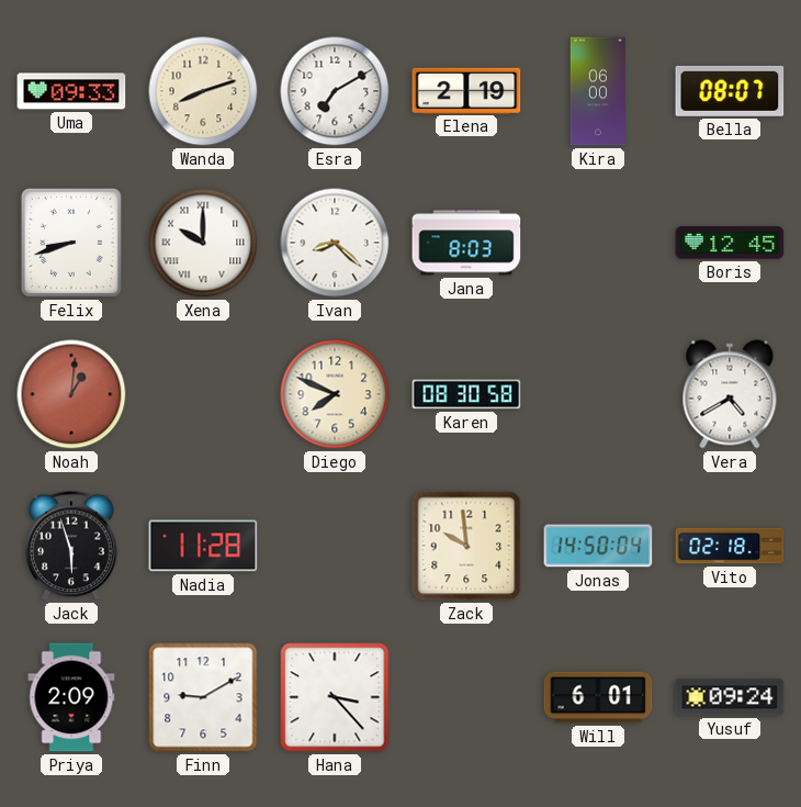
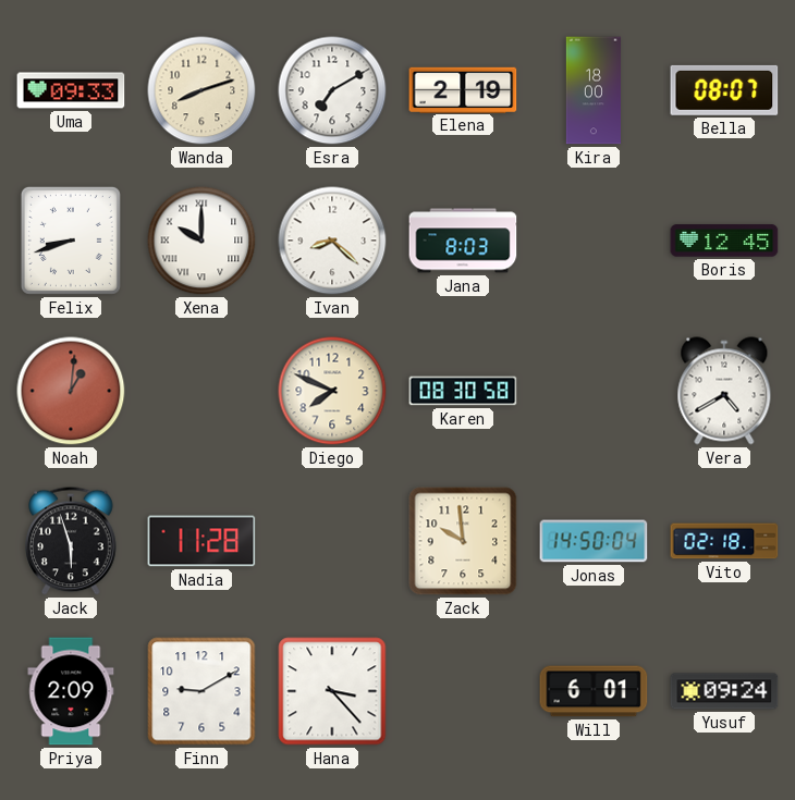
Kira: 06:00 -> 18:00 (594, 90)
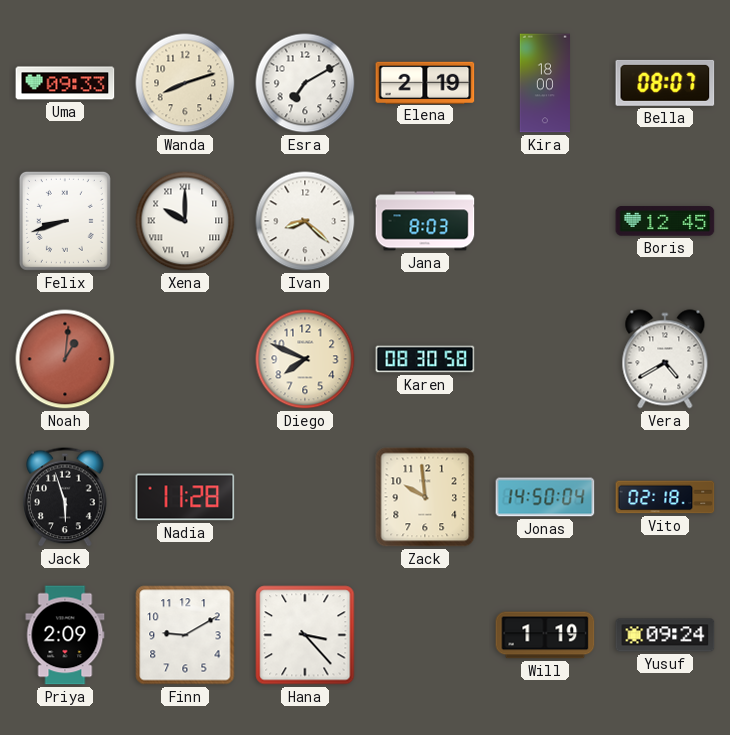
Will: 6:01 -> 1:19 (545, 635)
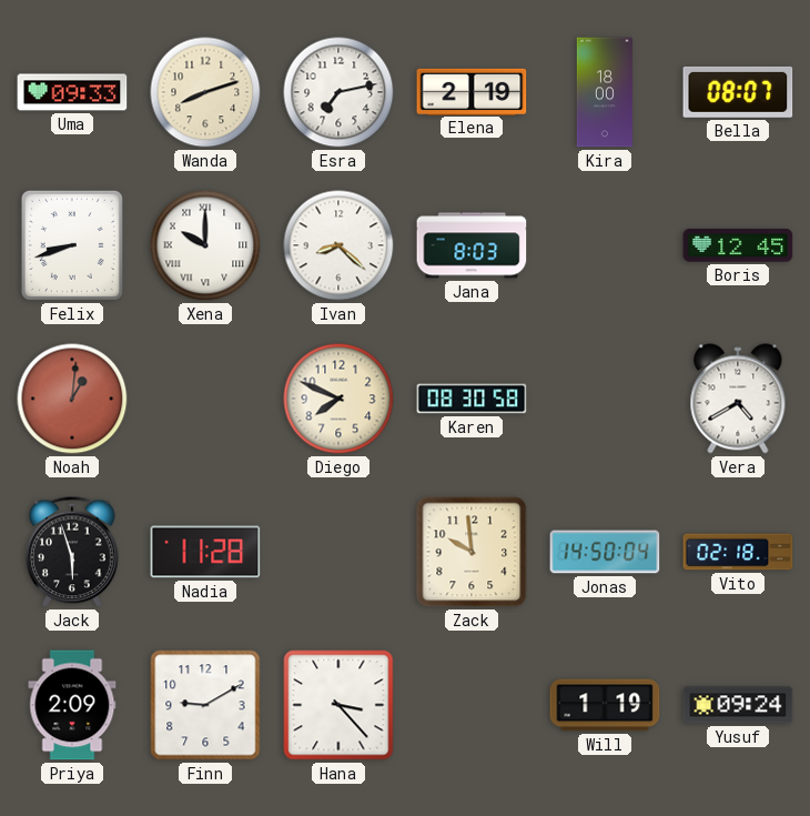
Esra: 7:10 -> 7:13 (338, 92)
